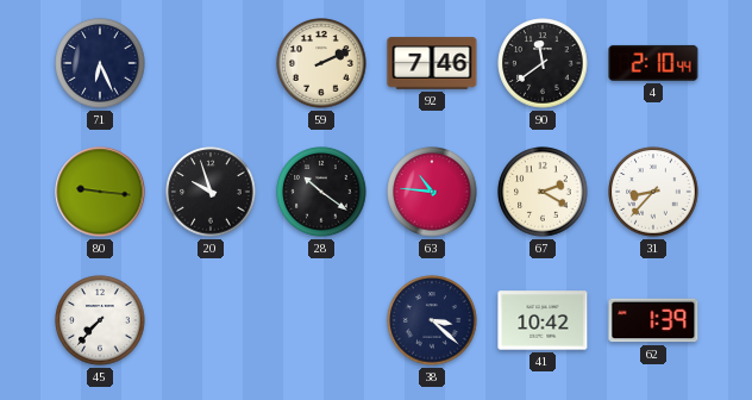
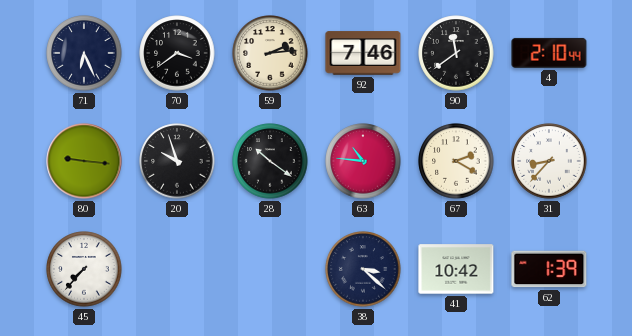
70: none -> 3:39 (177, 53)
59: 2:11 -> 2:14 (270, 53)
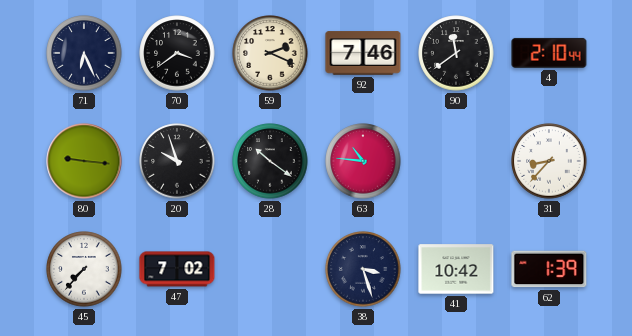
59: 2:14 -> 2:19 (270, 53)
67: 2:20 -> none (456, 161)
47: none -> 7:02 (177, 269)
38: 3:22 -> 3:27 (363, 269)
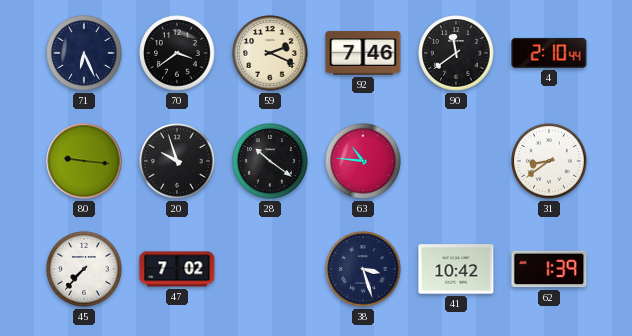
31: 8:37 -> 8:39 (549, 161)
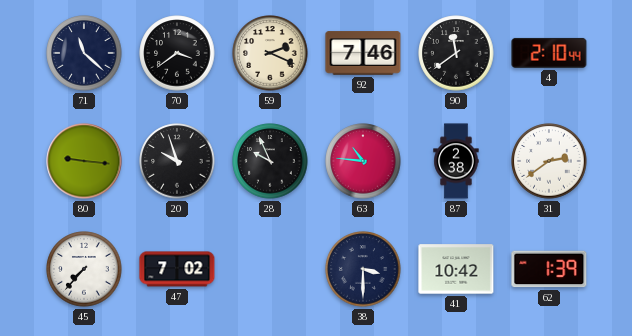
71: 6:26 -> 11:22 (84, 53)
28: 10:21 -> 9:56 (270, 161)
87: none -> 2:38 (456, 161)
31: 8:39 -> 2:39 (549, 161)
38: 3:27 -> 3:30 (363, 269)
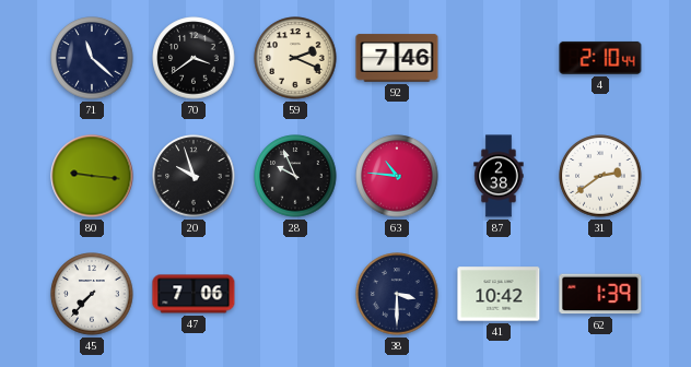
90: 11:39 -> none (456, 53)
47: 7:02 -> 7:06 (194, 294)
